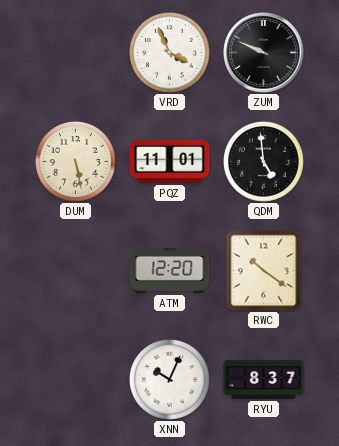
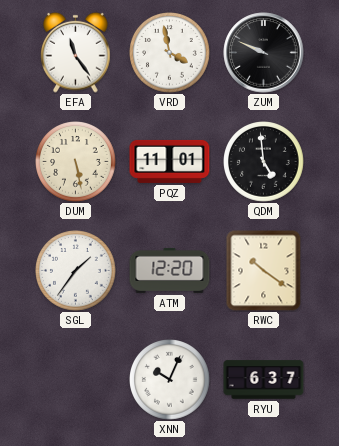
EFA: none -> 11:24 (76, 52)
VRD: 3:56 -> 3:58 (170, 53)
SGL: none -> 1:36 (76, 271)
RYU: 8:37 -> 6:37 (264, 380)
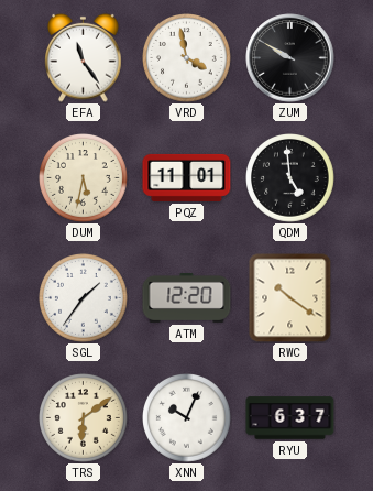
ZUM: 9:49 -> 9:50 (290, 58)
DUM: 5:28 -> 5:32 (84, 178)
TRS: none -> 6:09 (84, 418)
